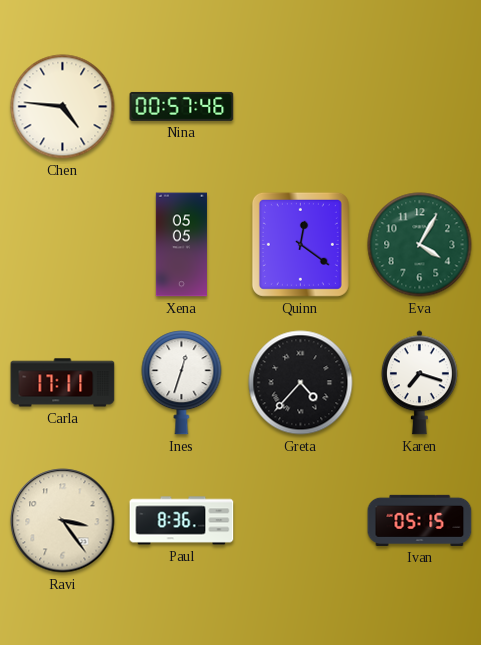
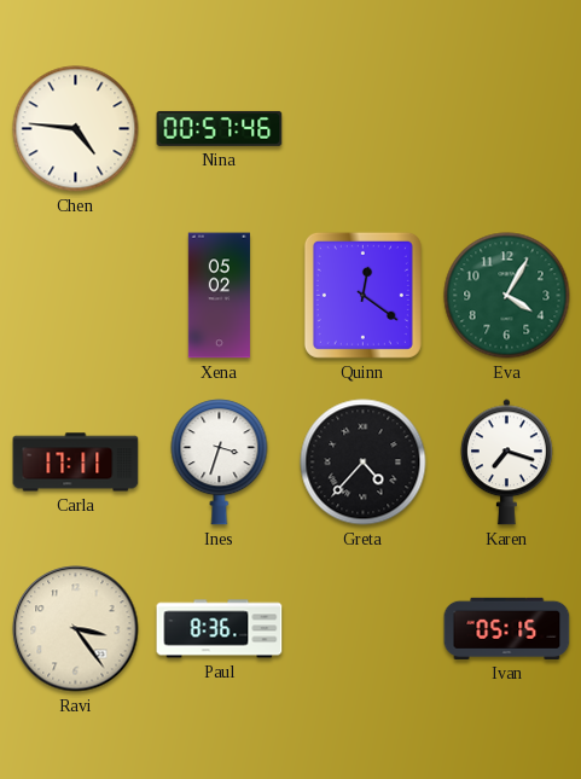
Xena: 05:05 -> 05:02 (219, 296)
Ines: 12:33 -> 3:33 (220, 463)
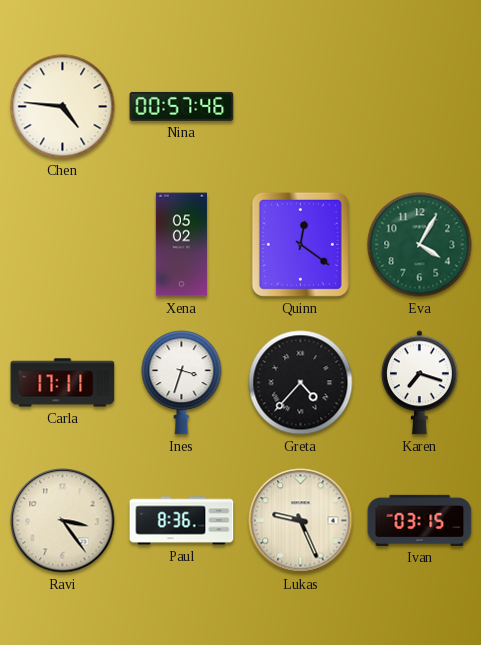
Lukas: none -> 9:26 (301, 521)
Ivan: 05:15 -> 03:15 (420, 520)
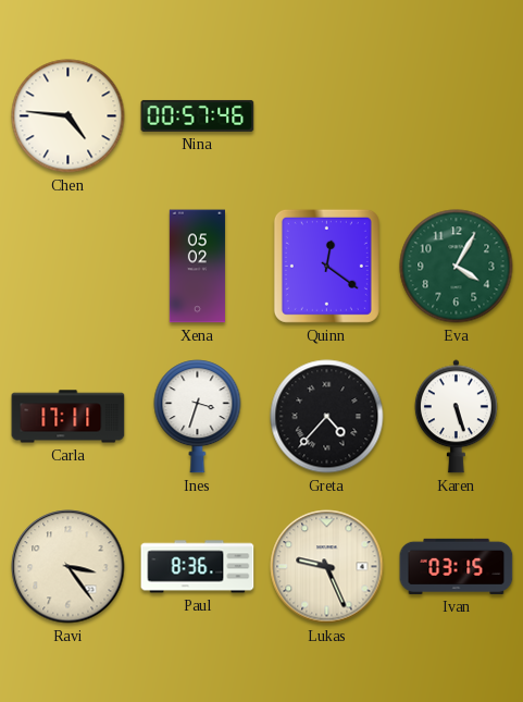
Karen: 7:18 -> 5:27 (456, 417)
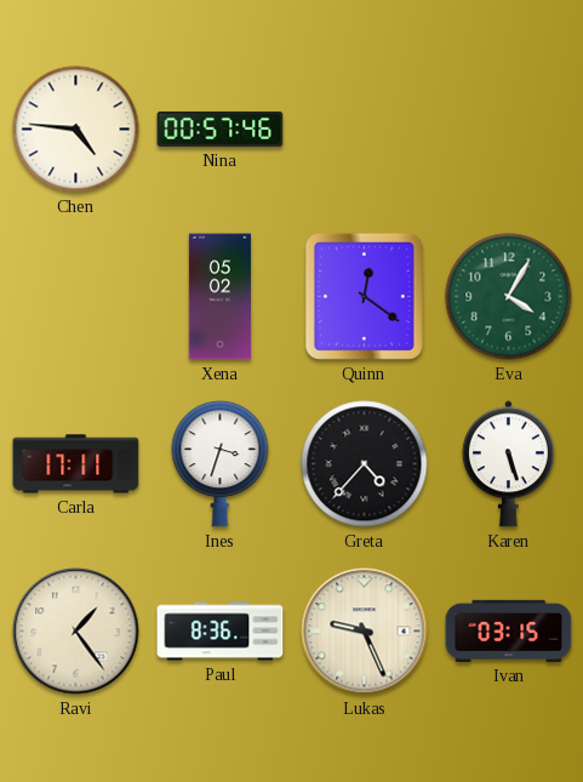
Ravi: 3:24 -> 1:24 (76, 632)
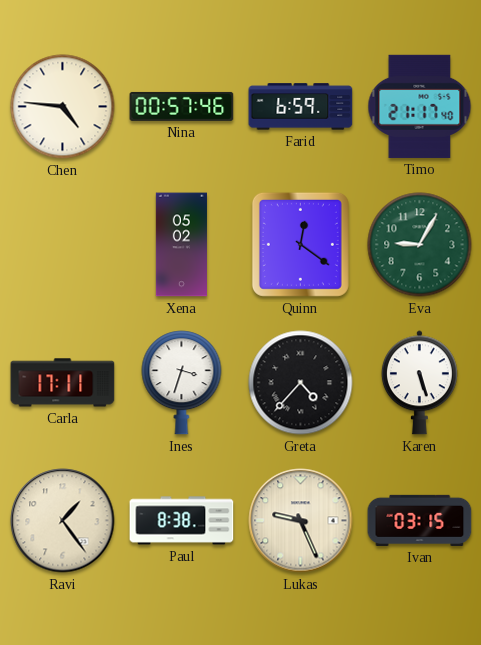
Farid: none -> 6:59 (301, 107)
Timo: none -> 21:17 (420, 106)
Eva: 4:05 -> 9:05 (420, 245)
Paul: 8:36 -> 8:38 (182, 521)
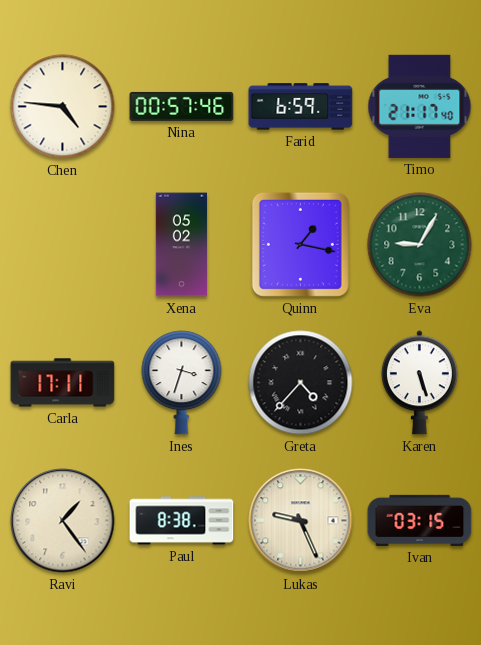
Quinn: 12:21 -> 1:17 (300, 244)
